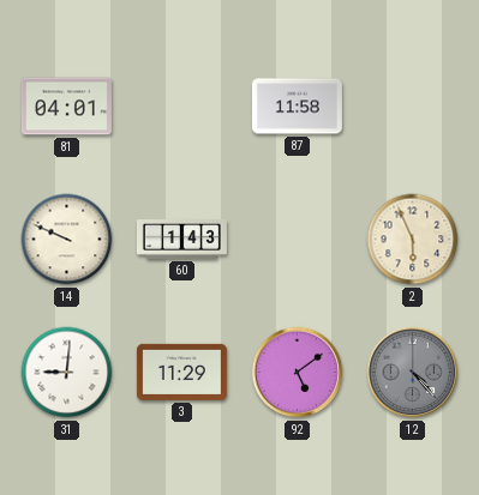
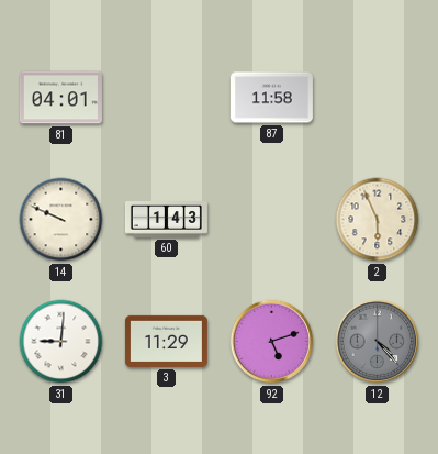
92: 5:09 -> 5:12 (272, 342)
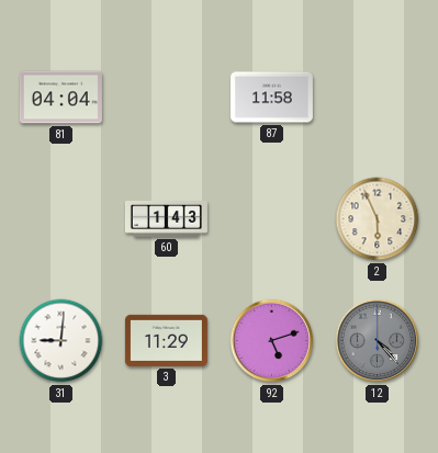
81: 04:01 -> 04:04 (60, 98)
14: 9:49 -> none (61, 220)
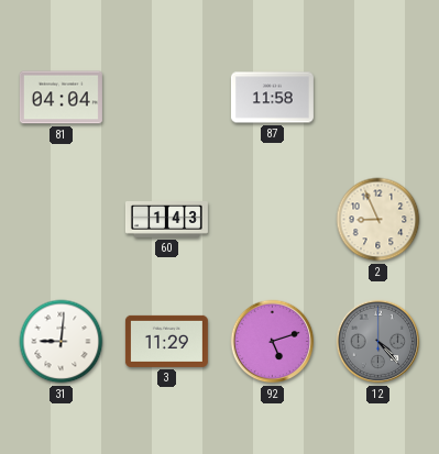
2: 5:56 -> 8:56 (378, 220)
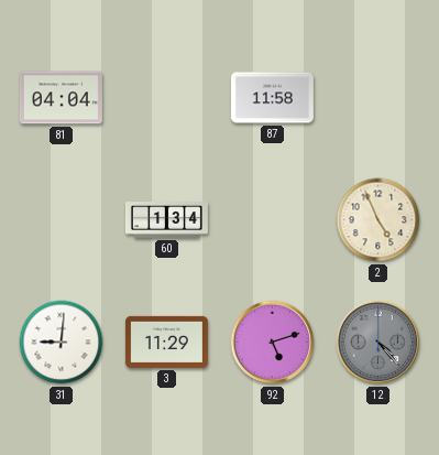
60: 1:43 -> 1:34 (166, 220)
2: 8:56 -> 4:56 (378, 220)
